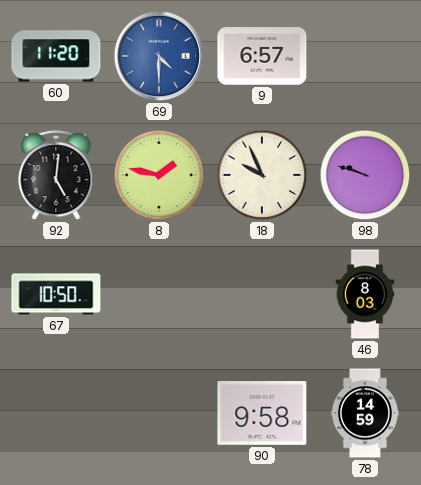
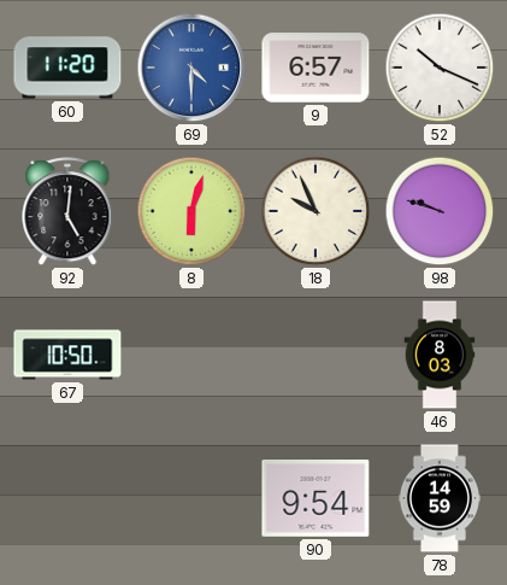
52: none -> 10:19 (440, 68)
8: 1:47 -> 6:03 (191, 211)
90: 9:58 -> 9:54 (316, 499)
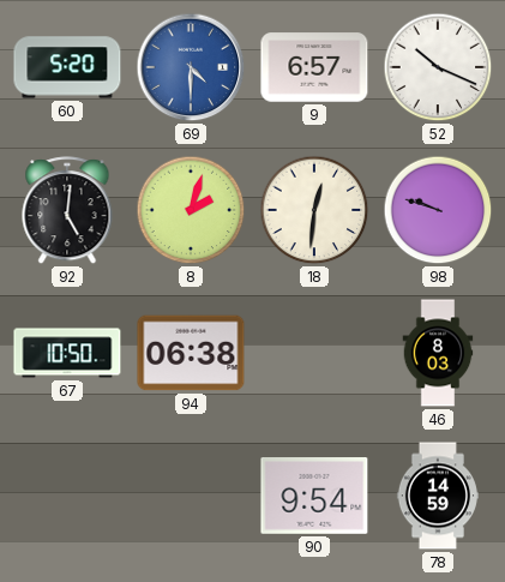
60: 11:20 -> 5:20 (67, 67)
8: 6:03 -> 2:03 (191, 210)
18: 9:56 -> 12:31 (314, 210)
94: none -> 06:38 (191, 353)
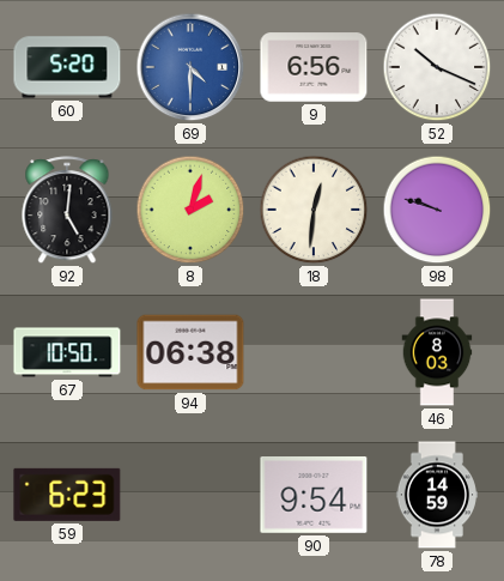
9: 6:57 -> 6:56 (314, 67)
59: none -> 6:23 (67, 495)
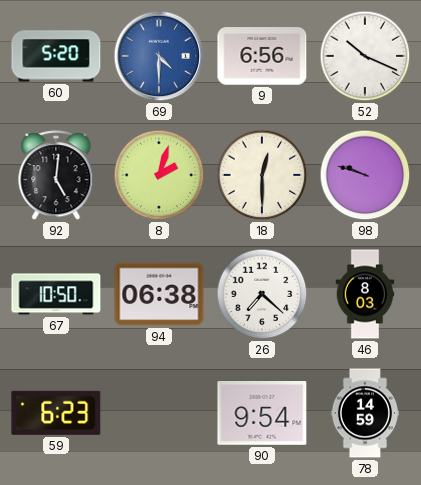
18: 12:31 -> 12:30 (262, 175)
26: none -> 7:22 (262, 294)
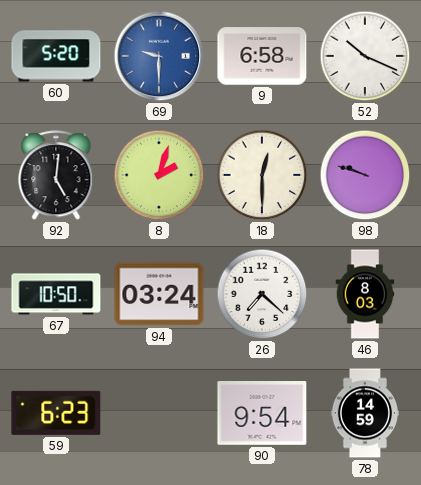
69: 4:30 -> 9:30 (159, 56)
9: 6:56 -> 6:58 (262, 56)
94: 06:38 -> 03:24 (159, 294)
